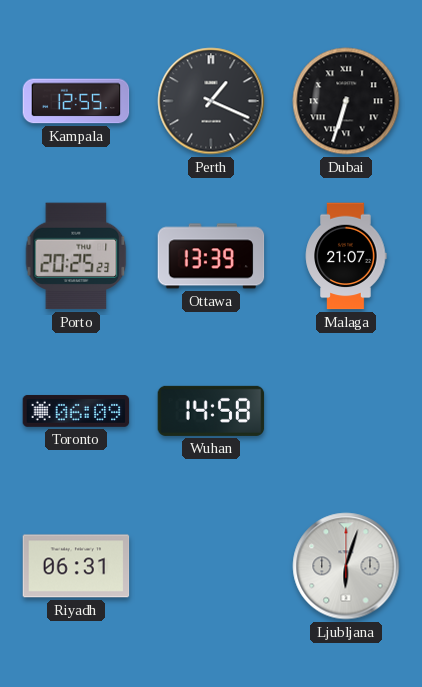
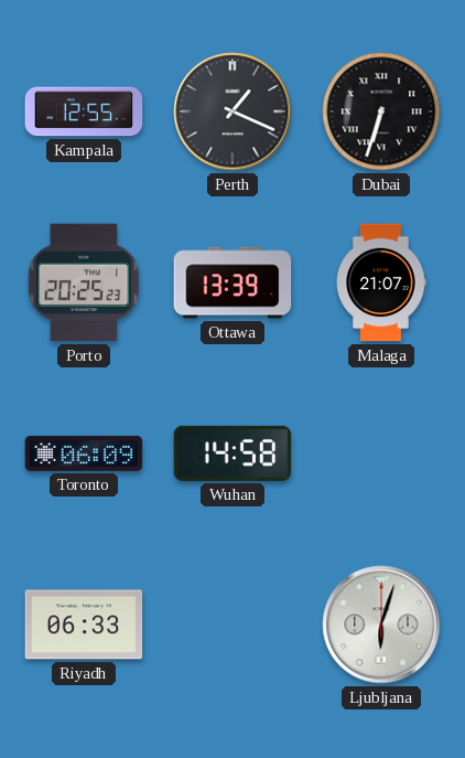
Riyadh: 06:31 -> 06:33 (84, 624)
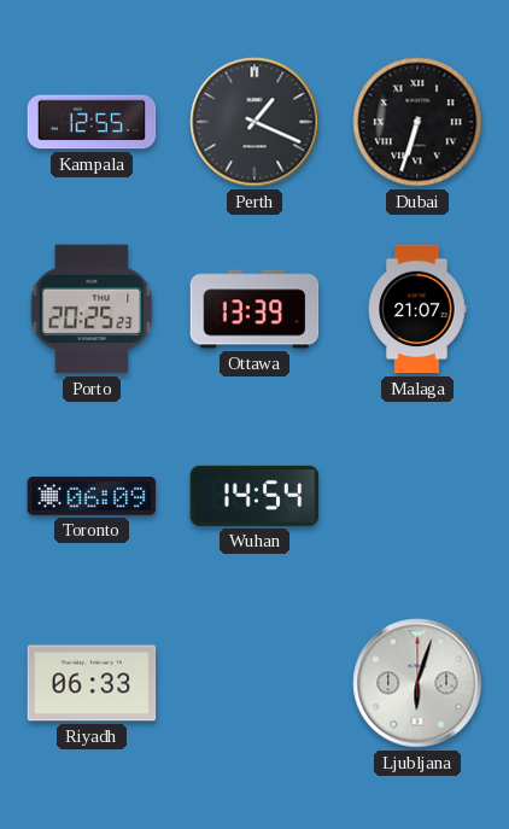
Wuhan: 14:58 -> 14:54 (255, 496)
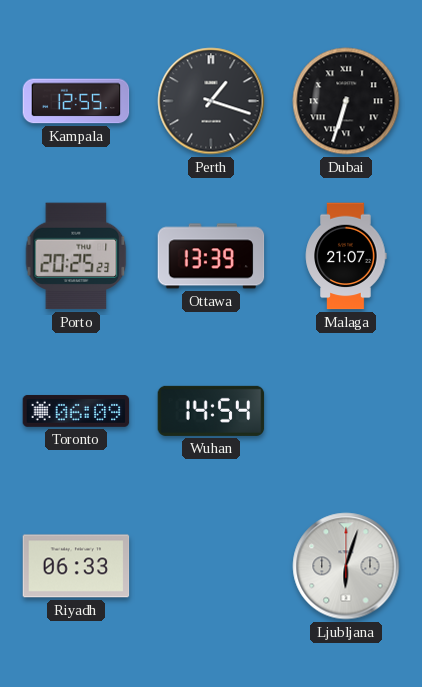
Perth: 1:19 -> 1:18 (211, 101)
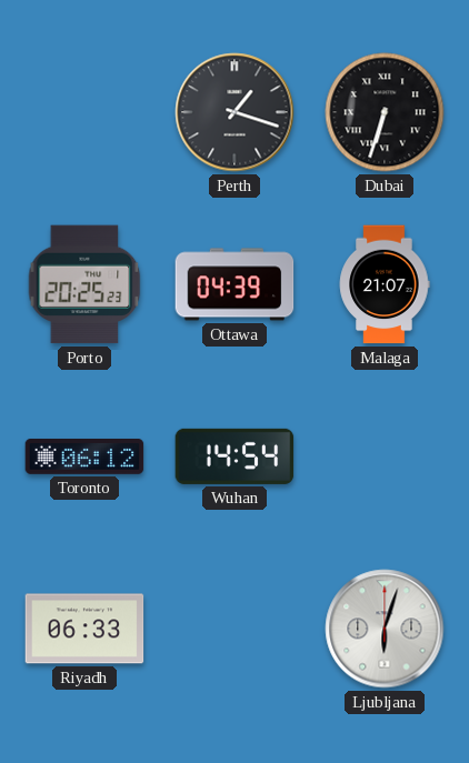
Kampala: 12:55 -> none (76, 101)
Ottawa: 13:39 -> 04:39 (234, 284)
Toronto: 06:09 -> 06:12 (84, 456)
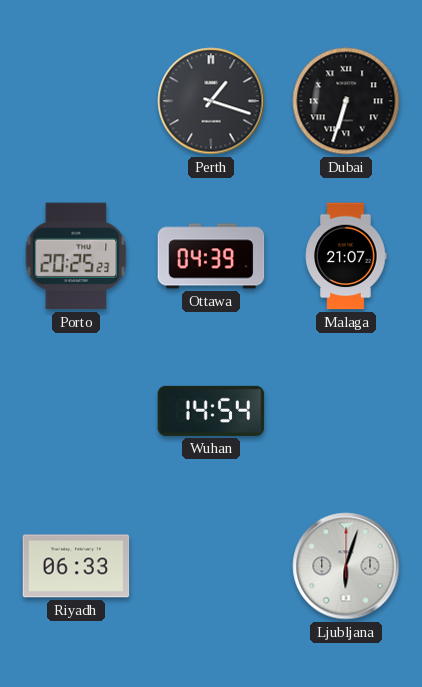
Toronto: 06:12 -> none (84, 456)
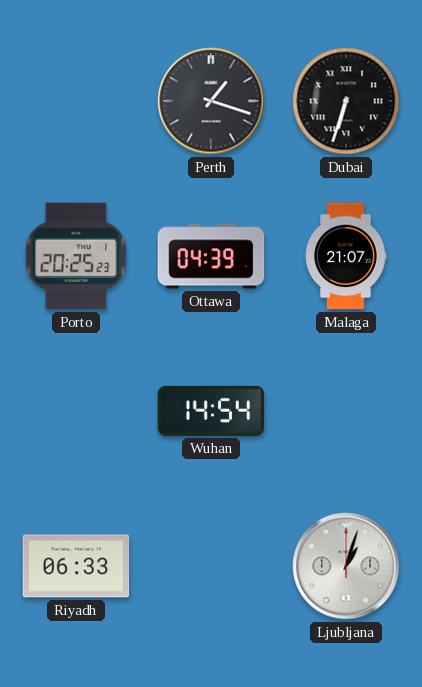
Ljubljana: 6:03 -> 1:03 (346, 566)
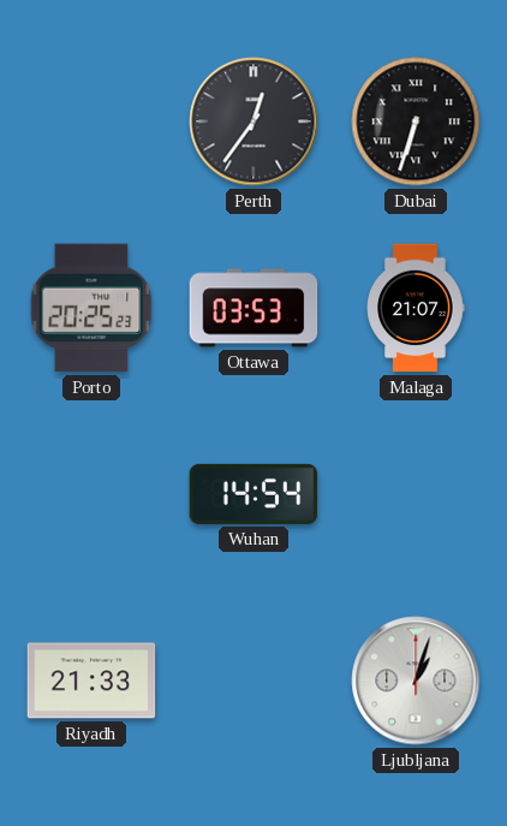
Perth: 1:18 -> 12:36 (253, 121)
Ottawa: 04:39 -> 03:53 (253, 308)
Riyadh: 06:33 -> 21:33 (91, 681)
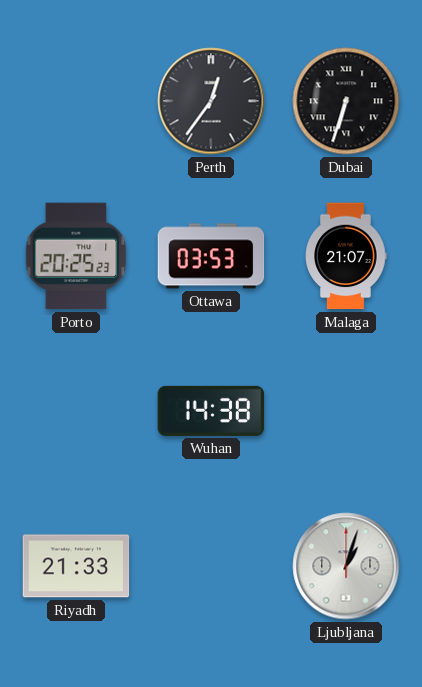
Wuhan: 14:54 -> 14:38 (211, 411)
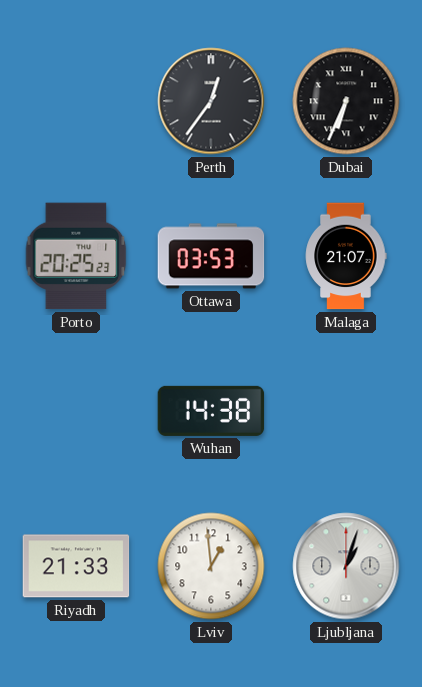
Dubai: 6:33 -> 6:34 (346, 101)
Lviv: none -> 12:59 (211, 566)
